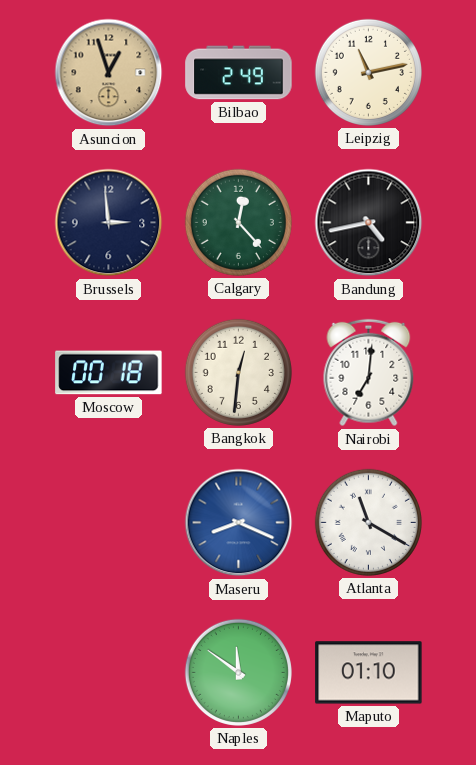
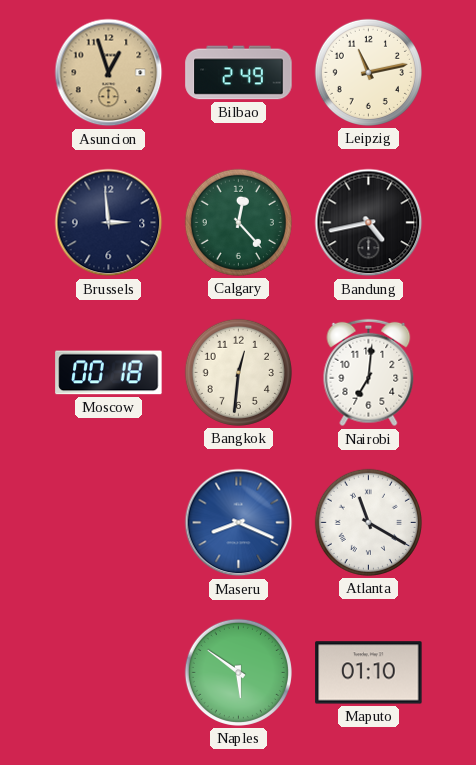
Naples: 11:51 -> 5:51 (238, 672)
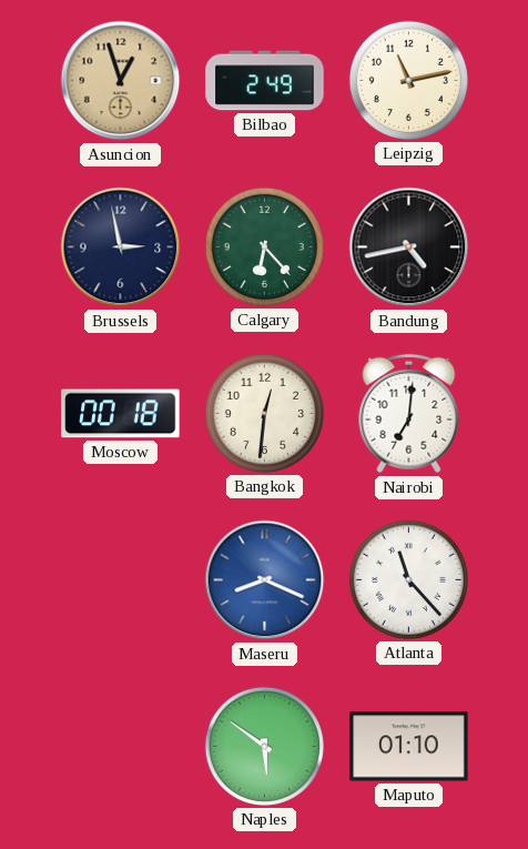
Brussels: 2:59 -> 2:58 (121, 247)
Calgary: 12:23 -> 6:23 (264, 246)
Atlanta: 11:20 -> 11:23 (408, 579)
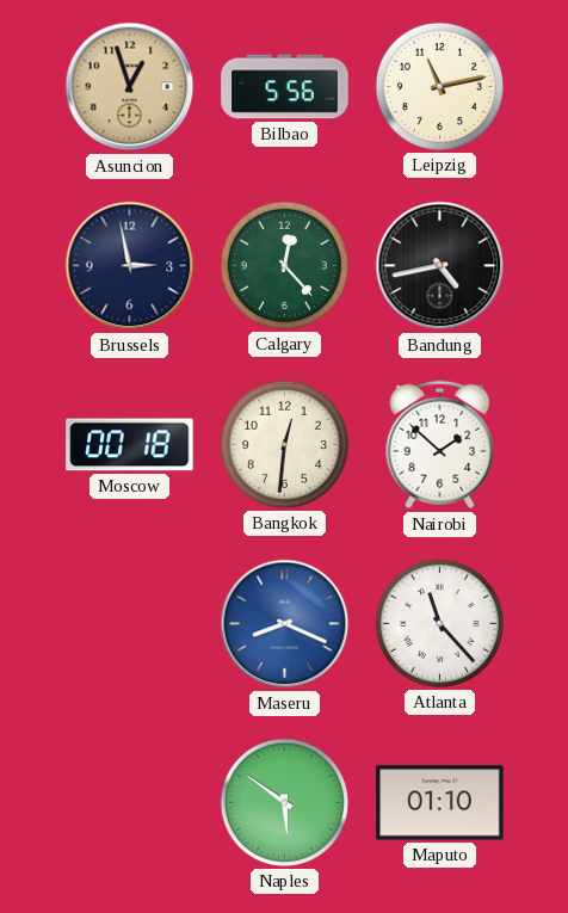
Bilbao: 2:49 -> 5:56 (285, 87)
Calgary: 6:23 -> 12:23 (284, 265)
Nairobi: 7:01 -> 1:52 (440, 445)
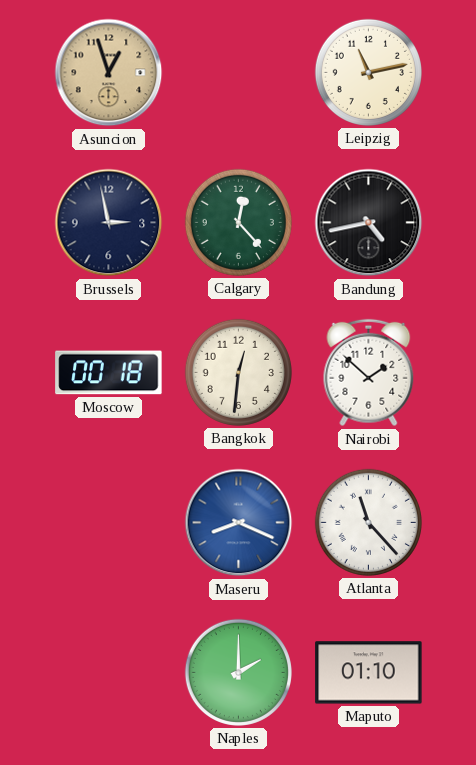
Bilbao: 5:56 -> none (285, 87)
Naples: 5:51 -> 2:00 (238, 672)
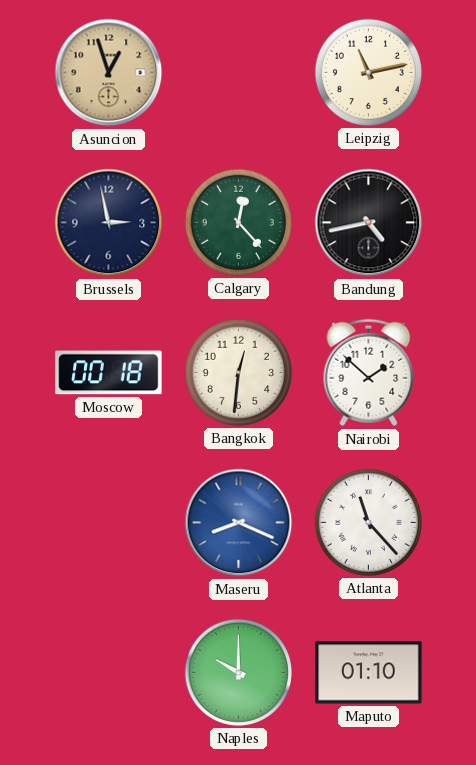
Naples: 2:00 -> 10:00 (238, 672)
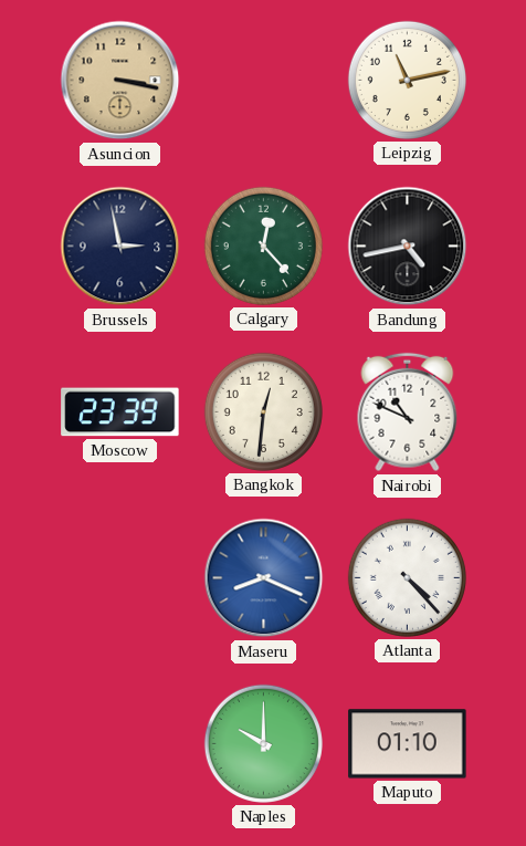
Asuncion: 12:57 -> 3:17 (120, 81)
Moscow: 00:18 -> 23:39 (120, 412)
Nairobi: 1:52 -> 10:49 (408, 412)
Atlanta: 11:23 -> 4:23 (407, 577)
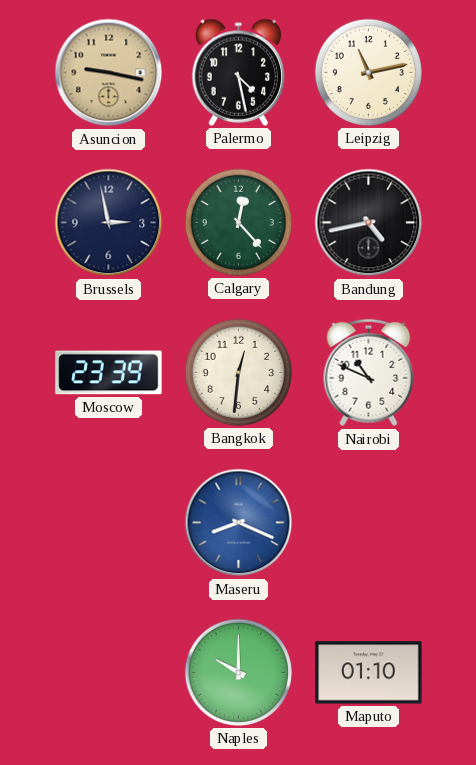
Asuncion: 3:17 -> 9:17 (109, 73)
Palermo: none -> 4:28 (239, 72)
Atlanta: 4:23 -> none (407, 577)
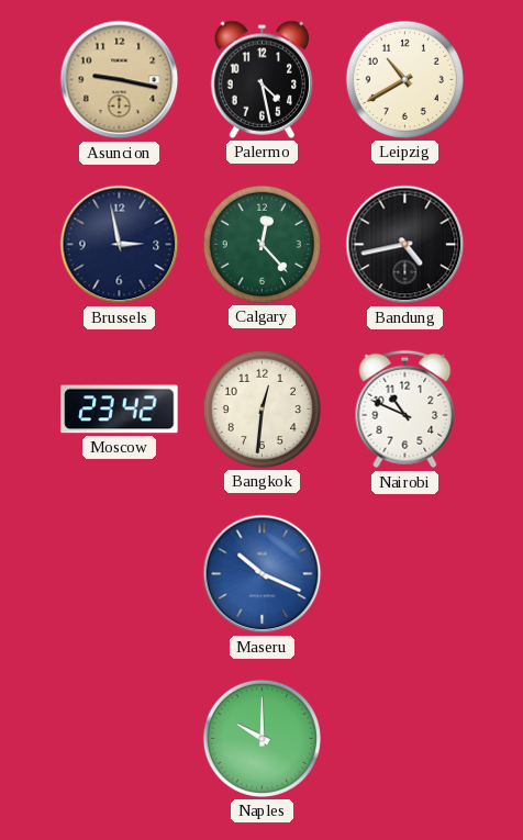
Leipzig: 11:13 -> 10:40 (404, 79)
Moscow: 23:39 -> 23:42 (120, 410)
Maseru: 8:19 -> 10:19 (263, 574)
Maputo: 01:10 -> none (369, 673)
